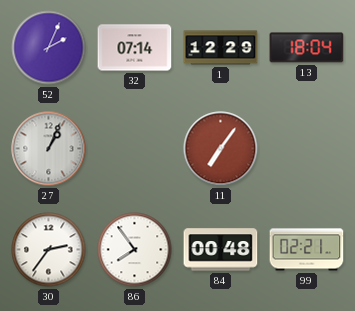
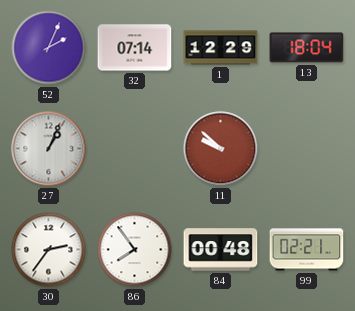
11: 7:06 -> 9:52 (221, 149)
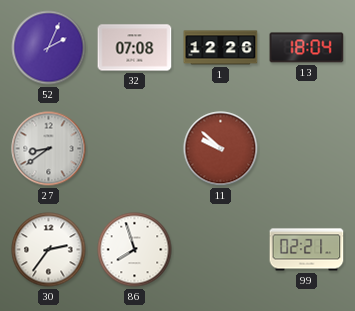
32: 07:14 -> 07:08 (135, 48)
1: 12:29 -> 12:26 (221, 48)
27: 1:04 -> 8:39 (49, 149)
86: 7:54 -> 7:57 (135, 250)
84: 00:48 -> none (221, 250)
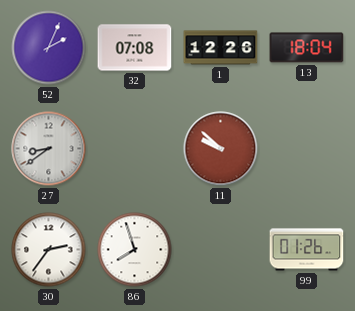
99: 02:21 -> 01:26 (307, 250)
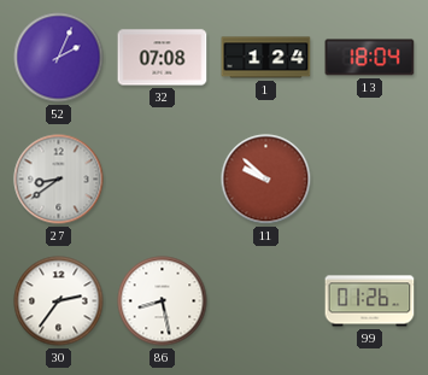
1: 12:26 -> 1:24 (266, 58)
86: 7:57 -> 8:28 (163, 301)
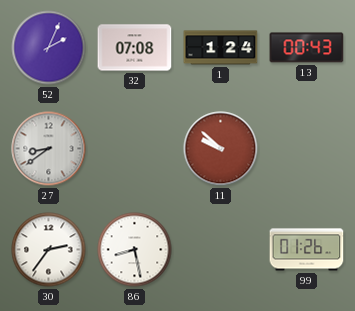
13: 18:04 -> 00:43 (307, 48)
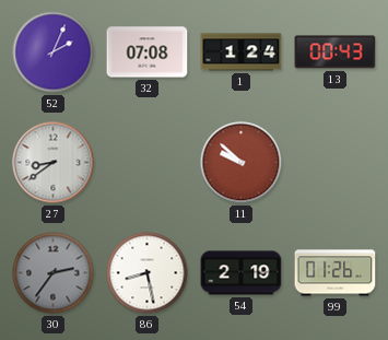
30 dial: white -> grey (54, 273)
54: none -> 2:19 (242, 273)
